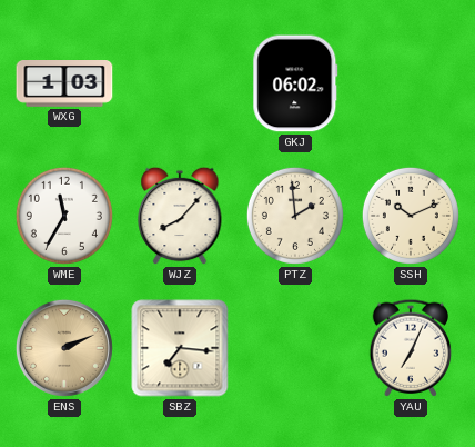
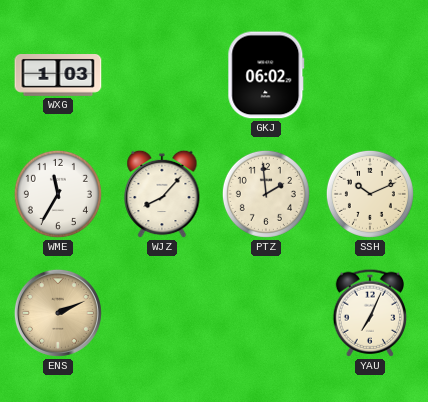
SBZ: 7:16 -> none (180, 348)
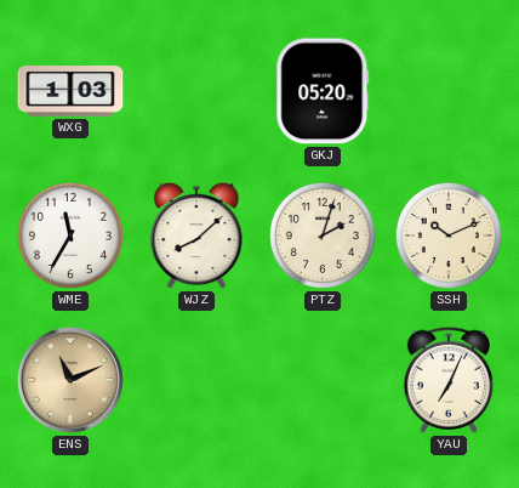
GKJ: 06:02 -> 05:20 (323, 91)
WJZ: 8:07 -> 8:08 (196, 236)
PTZ: 1:59 -> 2:03 (323, 236)
ENS: 2:11 -> 11:11 (70, 380)
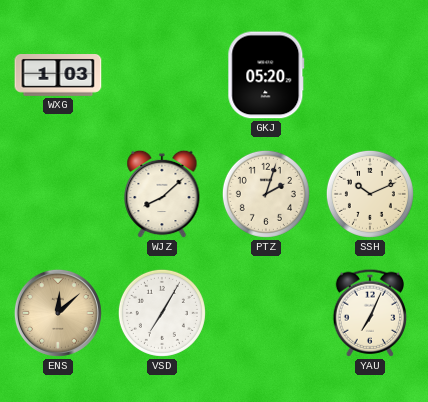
WME: 11:35 -> none (70, 236)
ENS: 11:11 -> 12:08 (58, 313)
VSD: none -> 7:05 (162, 313)
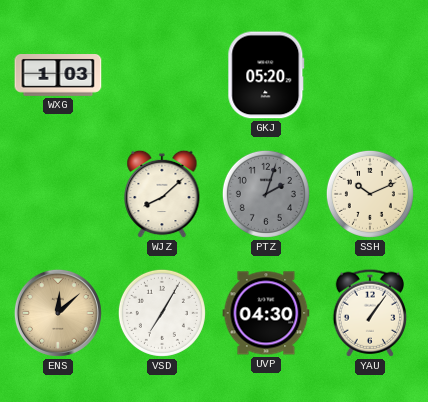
PTZ dial: cream -> grey (266, 194)
UVP: none -> 04:30 (266, 313)
YAU: 7:04 -> 1:06 (370, 313)
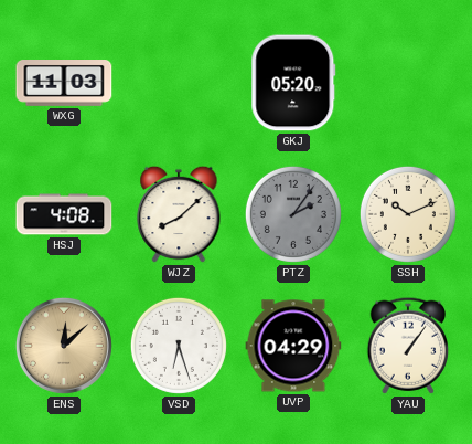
WXG: 1:03 -> 11:03 (64, 84)
HSJ: none -> 4:08 (64, 214)
PTZ: 2:03 -> 2:06 (293, 214)
VSD: 7:05 -> 6:27 (179, 346)
UVP: 04:30 -> 04:29 (293, 346)
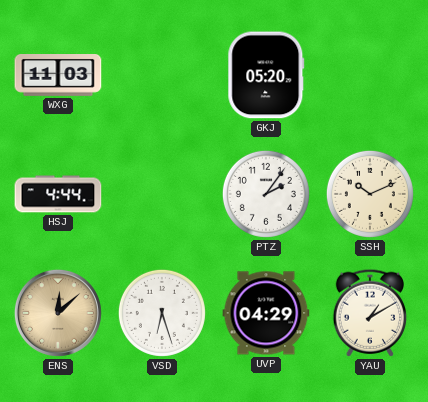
HSJ: 4:08 -> 4:44 (58, 194)
WJZ: 8:08 -> none (179, 214)
PTZ dial: grey -> white (266, 194)
YAU: 1:06 -> 1:10 (370, 313)
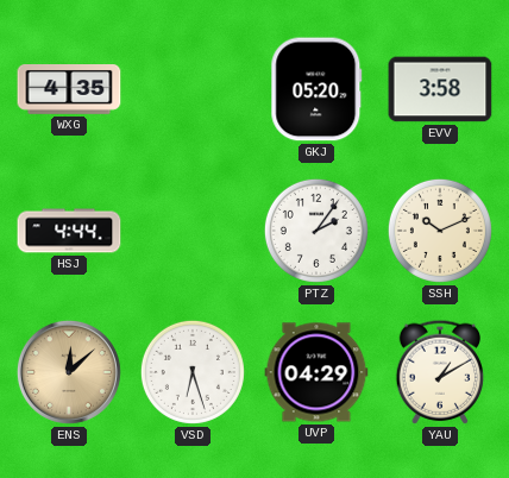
WXG: 11:03 -> 4:35 (69, 90)
EVV: none -> 3:58 (440, 89)
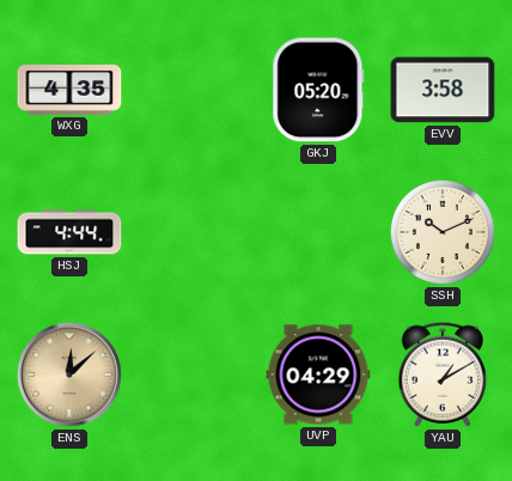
PTZ: 2:06 -> none (316, 231)
VSD: 6:27 -> none (193, 372)
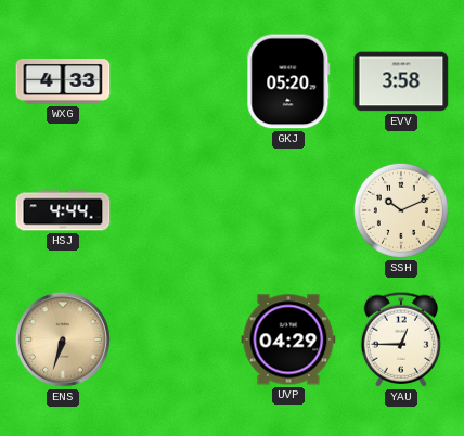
WXG: 4:35 -> 4:33 (63, 82)
ENS: 12:08 -> 6:33 (63, 339)
YAU: 1:10 -> 12:45 (401, 339)
